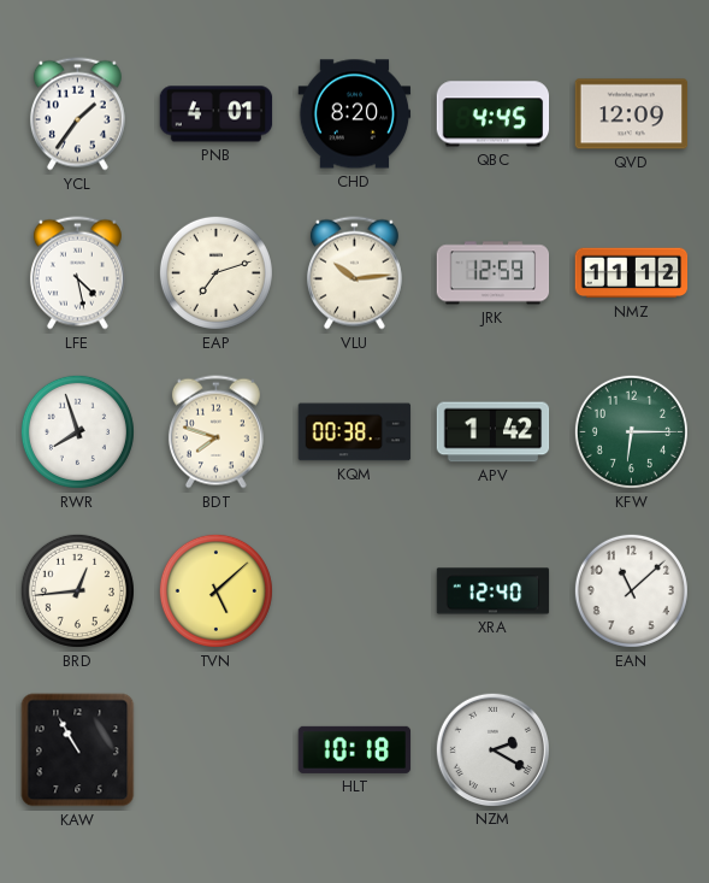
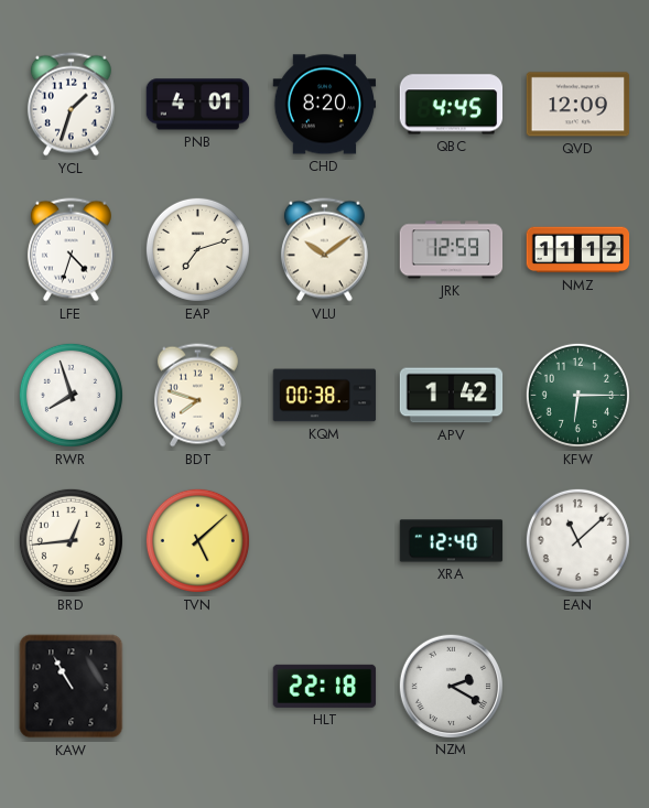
YCL: 1:36 -> 1:33 (71, 105)
LFE: 4:28 -> 4:33 (71, 250)
VLU: 10:14 -> 10:09 (324, 250)
HLT: 10:18 -> 22:18 (325, 686)
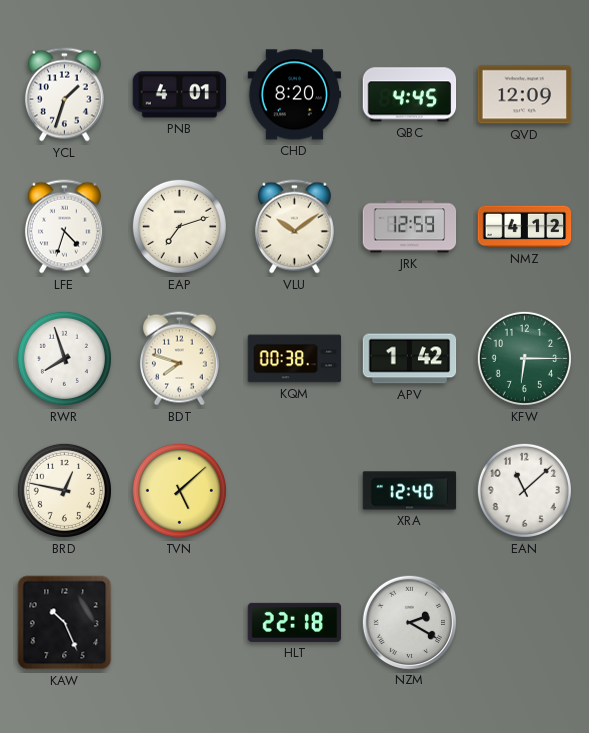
NMZ: 11:12 -> 4:12 (525, 227)
BRD: 12:44 -> 12:47 (64, 490)
KAW: 10:55 -> 10:26 (65, 623)
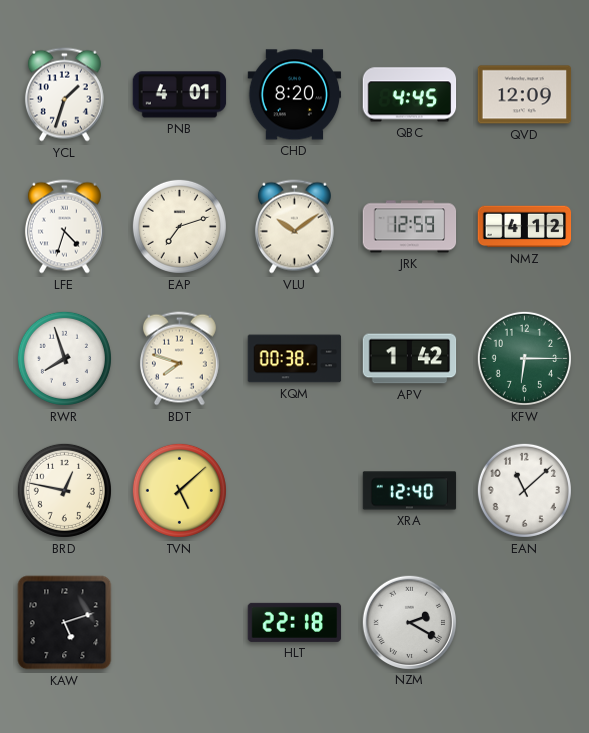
KAW: 10:26 -> 5:12 (65, 623)
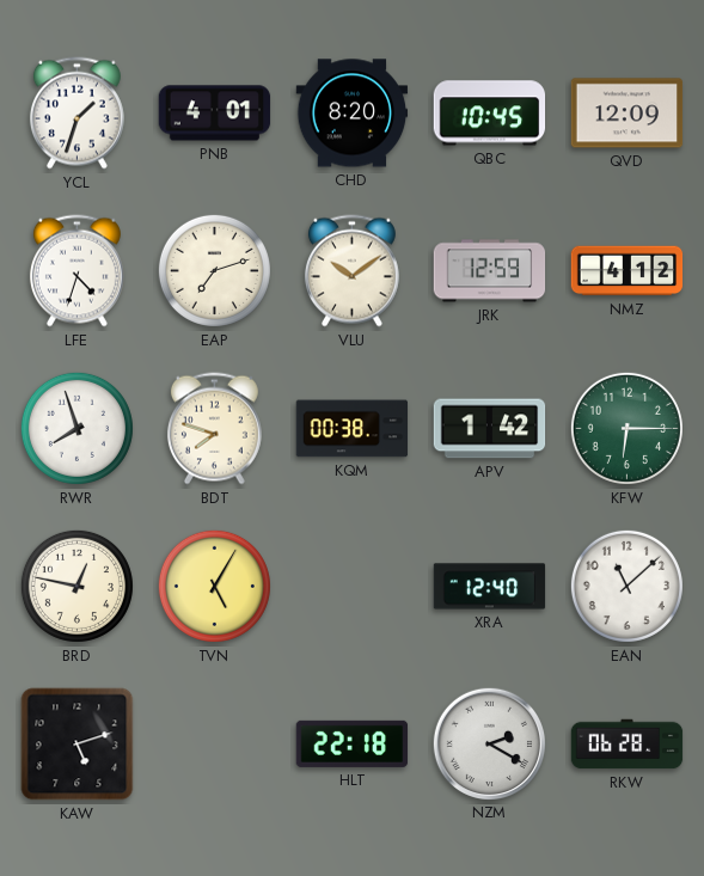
QBC: 4:45 -> 10:45 (490, 114)
TVN: 5:08 -> 5:05 (214, 586)
RKW: none -> 06:28 (628, 745)
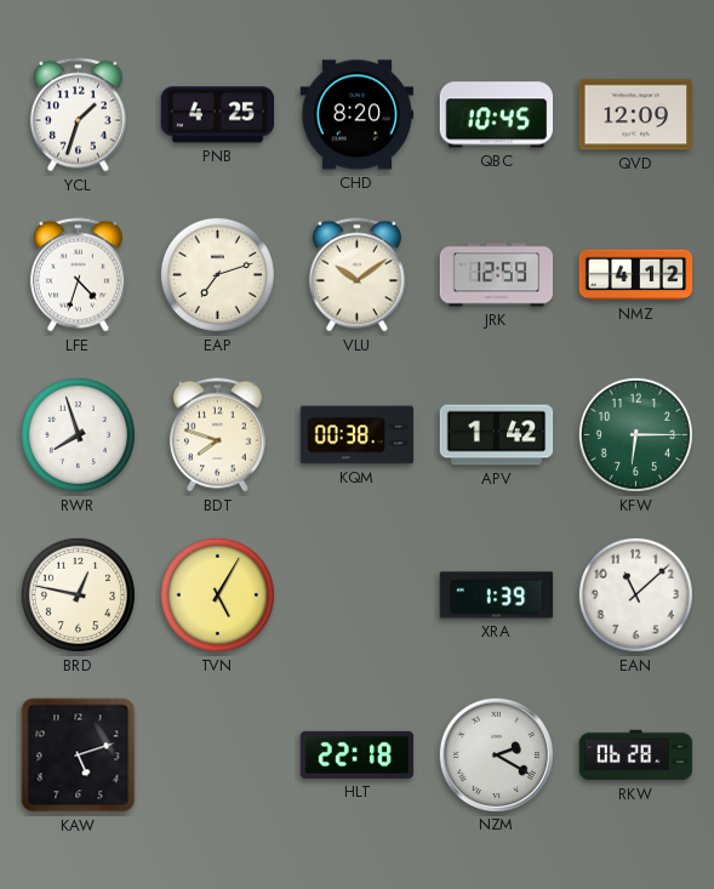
PNB: 4:01 -> 4:25 (218, 115)
XRA: 12:40 -> 1:39 (497, 595)
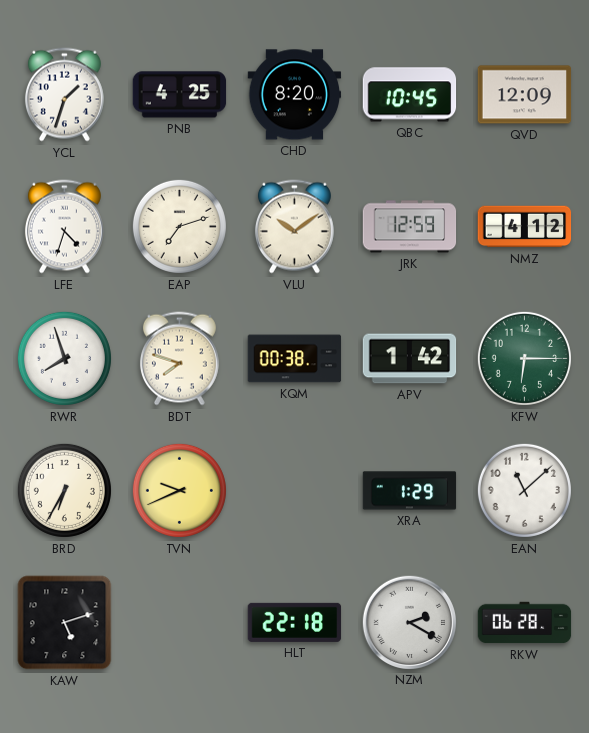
BRD: 12:47 -> 6:35 (64, 490)
TVN: 5:05 -> 9:41 (179, 490)
XRA: 1:39 -> 1:29 (410, 491)
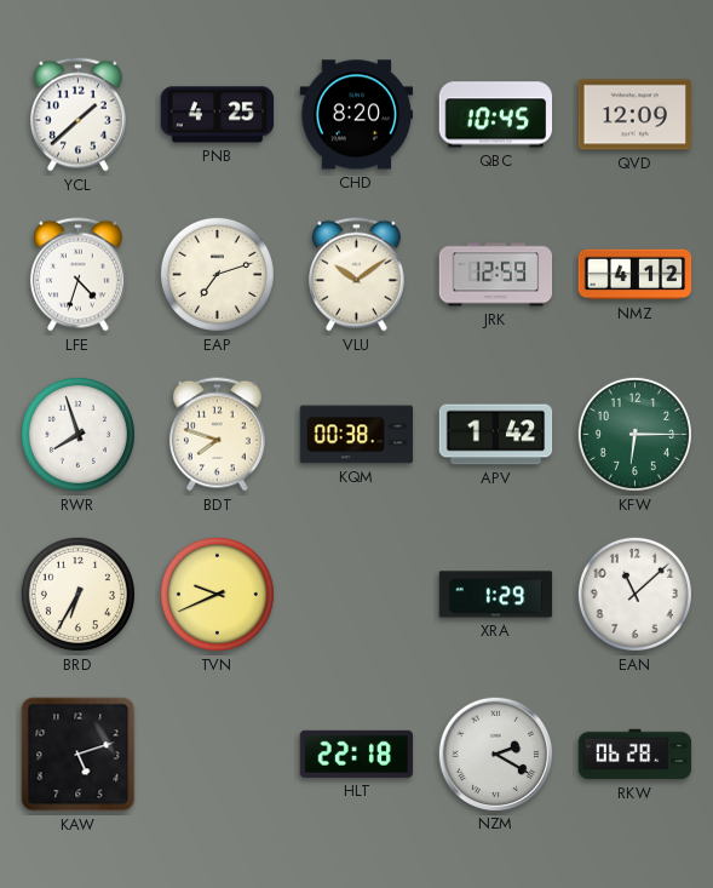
YCL: 1:33 -> 1:38 (77, 115)
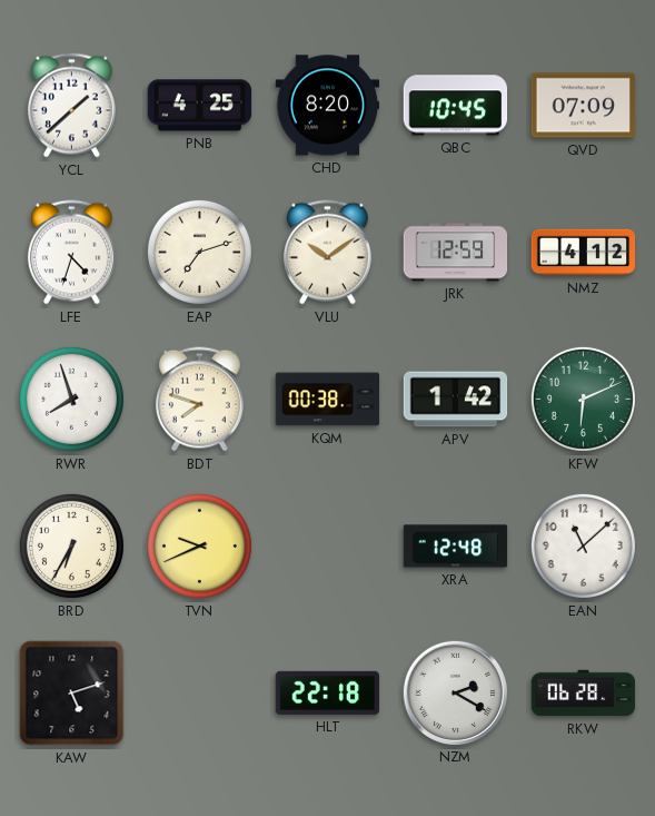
QVD: 12:09 -> 07:09 (584, 106)
KFW: 6:15 -> 6:11 (583, 399)
XRA: 1:29 -> 12:48 (456, 547)
